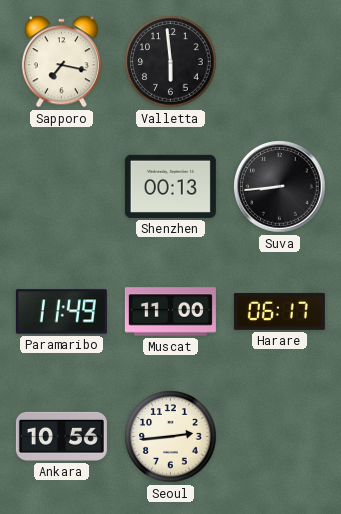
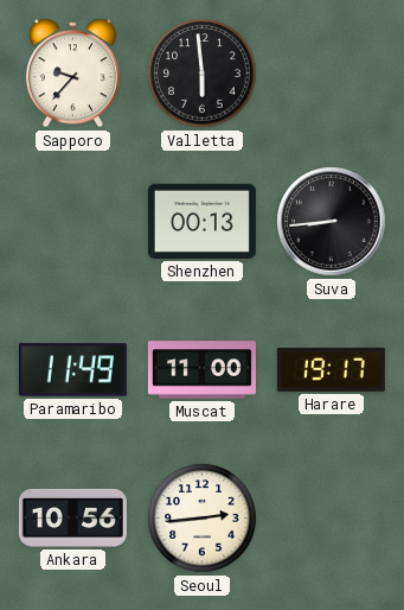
Sapporo: 7:17 -> 9:37 (72, 74)
Harare: 06:17 -> 19:17 (331, 369)
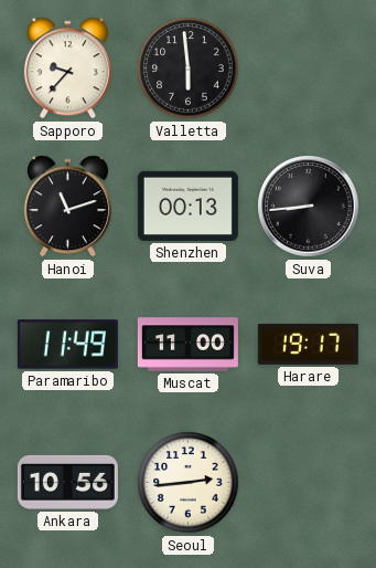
Hanoi: none -> 11:12 (67, 207)
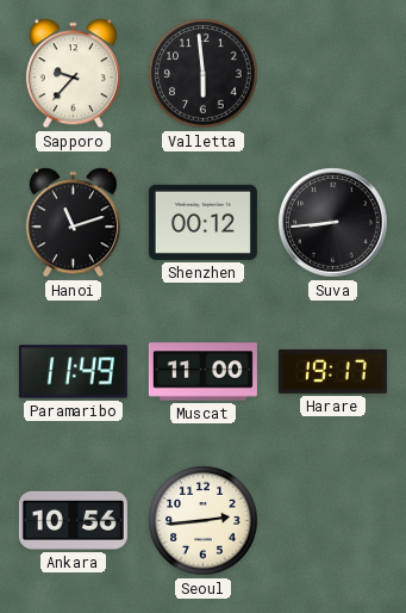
Shenzhen: 00:13 -> 00:12 (202, 222)
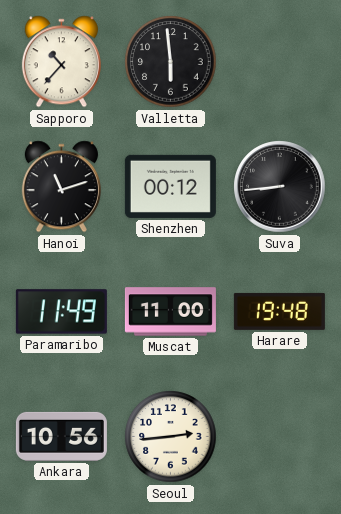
Sapporo: 9:37 -> 10:37 (61, 62)
Harare: 19:17 -> 19:48 (279, 311)
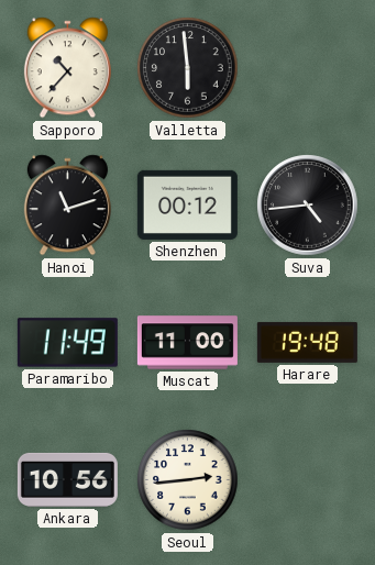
Suva: 8:44 -> 4:44 (308, 206)
